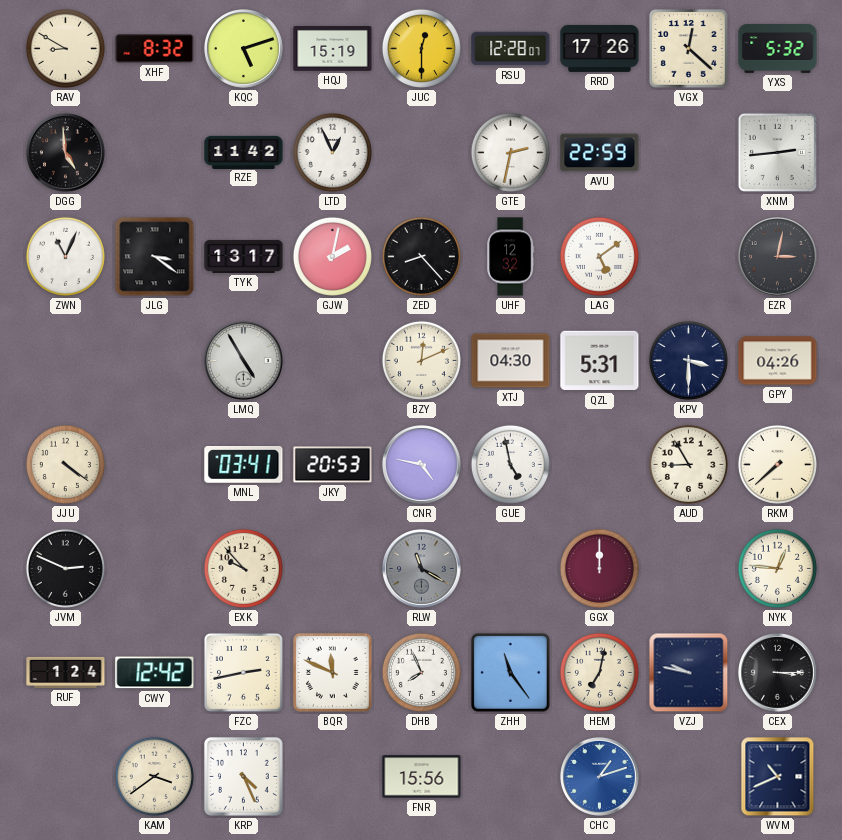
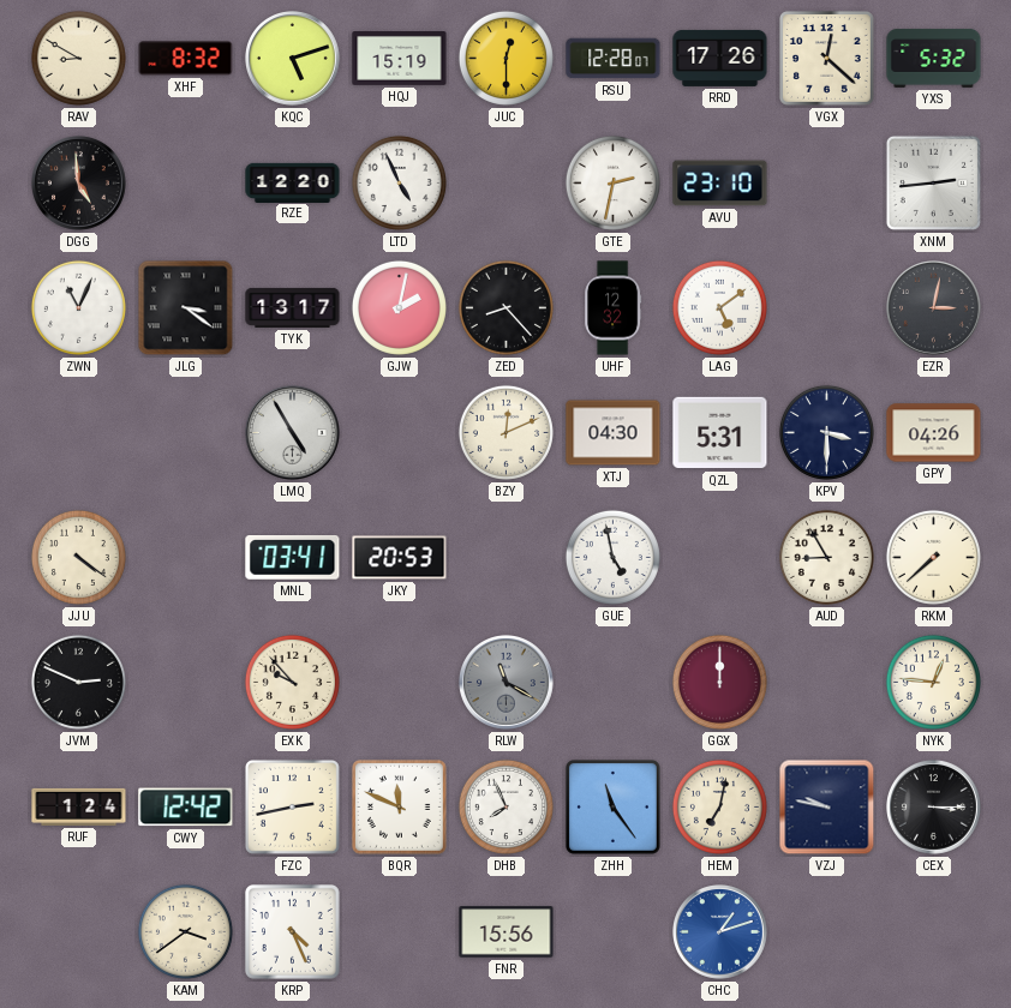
RZE: 11:42 -> 12:20 (293, 182)
LTD: 12:56 -> 4:56 (399, 182)
AVU: 22:59 -> 23:10 (720, 184)
CNR: 4:47 -> none (422, 465)
WVM: 10:41 -> none (778, 777)
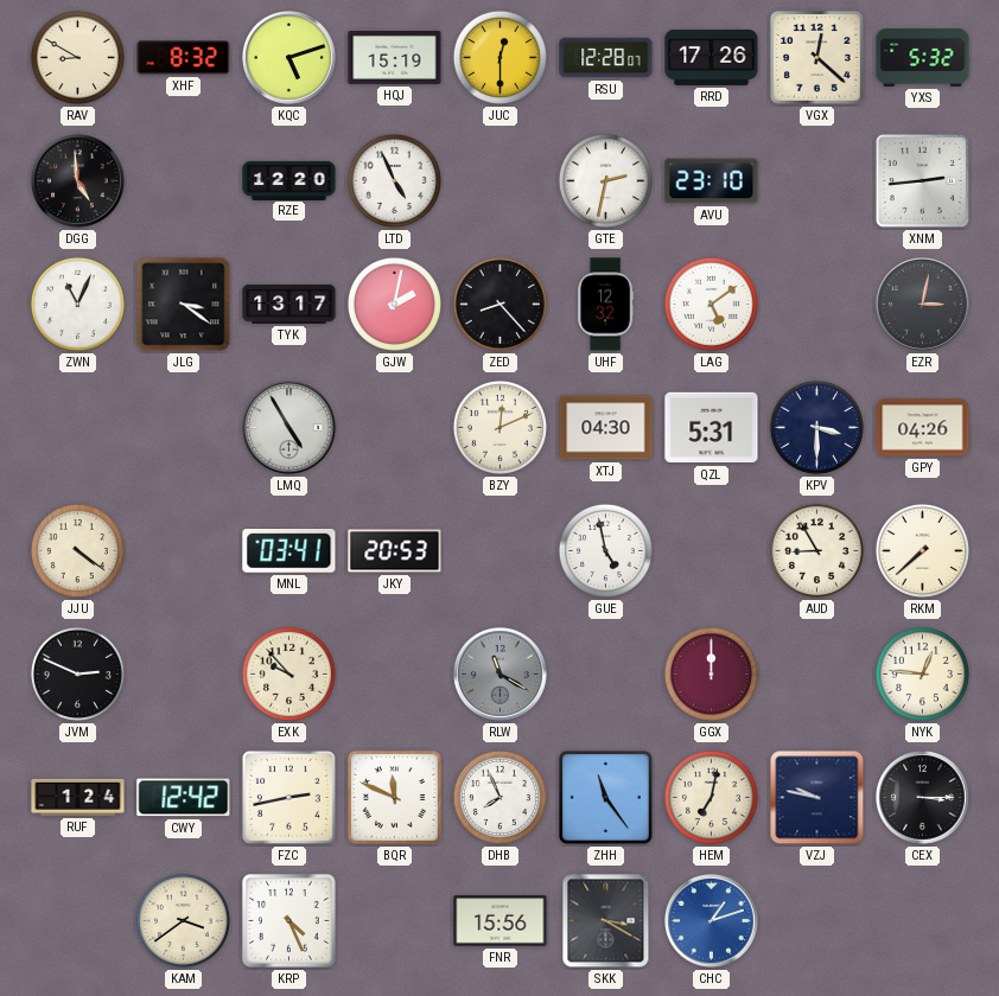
SKK: none -> 3:20 (606, 921)
